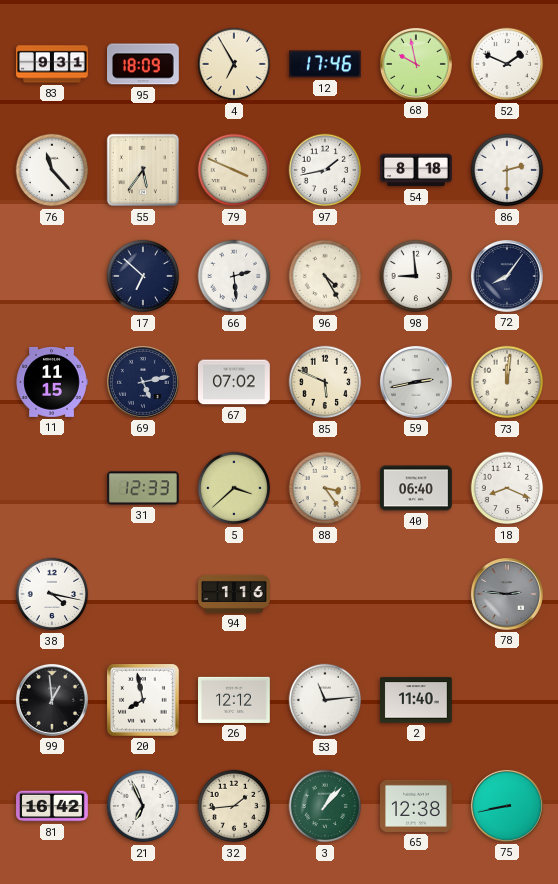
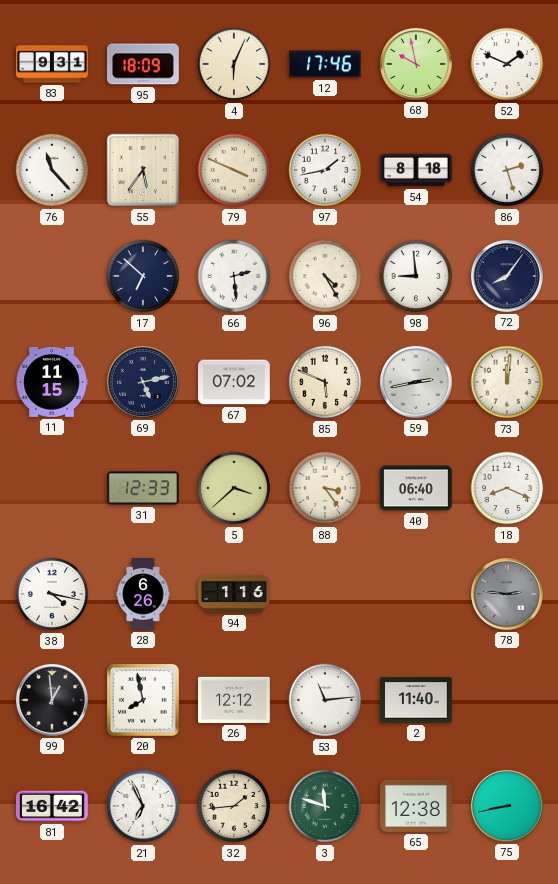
4: 6:55 -> 6:04 (234, 64)
86: 2:30 -> 2:27 (507, 170)
28: none -> 6:26 (143, 594)
3: 1:07 -> 11:48 (325, 806)
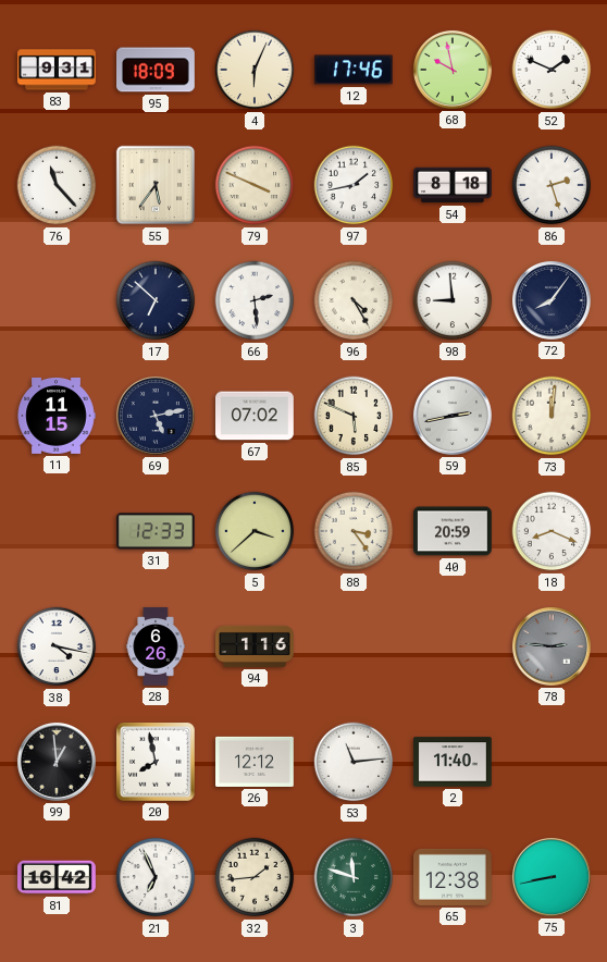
40: 06:40 -> 20:59 (454, 531)
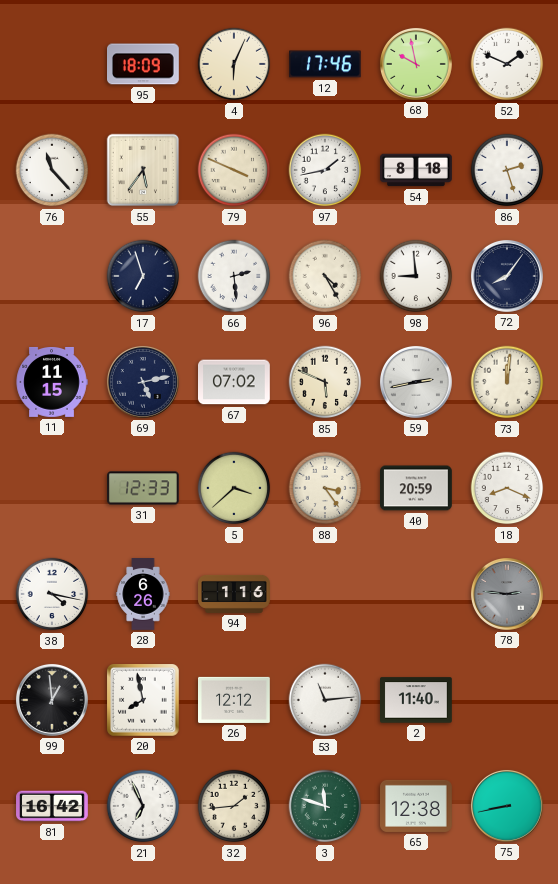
83: 9:31 -> none (57, 70)
17: 6:52 -> 6:57 (143, 276)
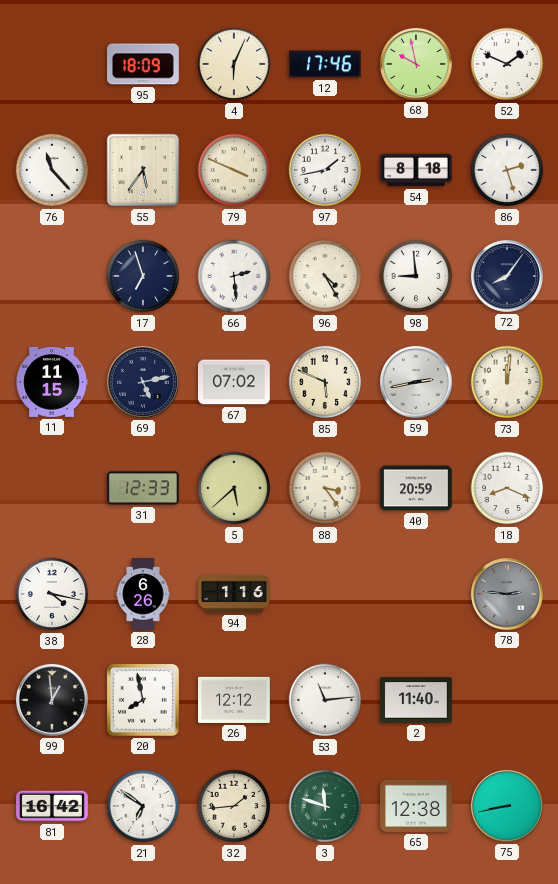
5: 3:38 -> 5:38 (234, 488)
21: 6:56 -> 6:51 (143, 806)
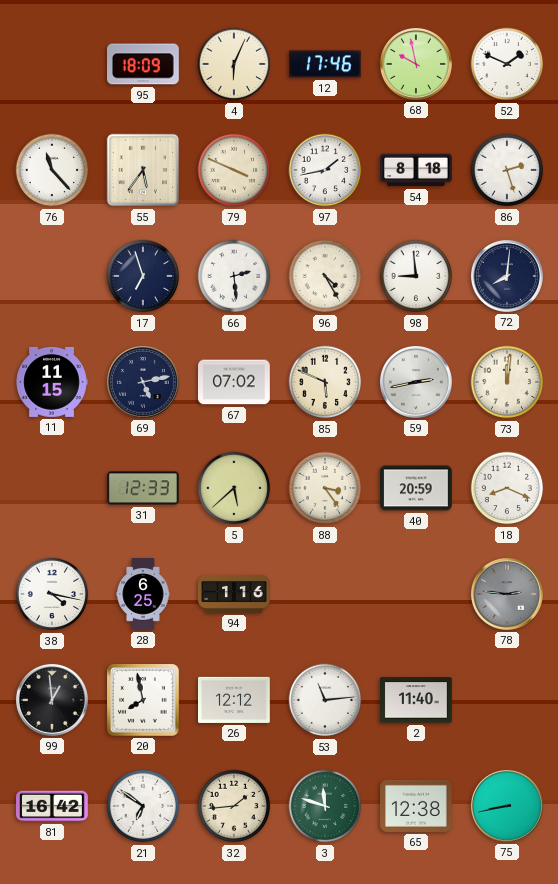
72: 8:06 -> 8:01 (507, 276)
28: 6:26 -> 6:25 (143, 594)
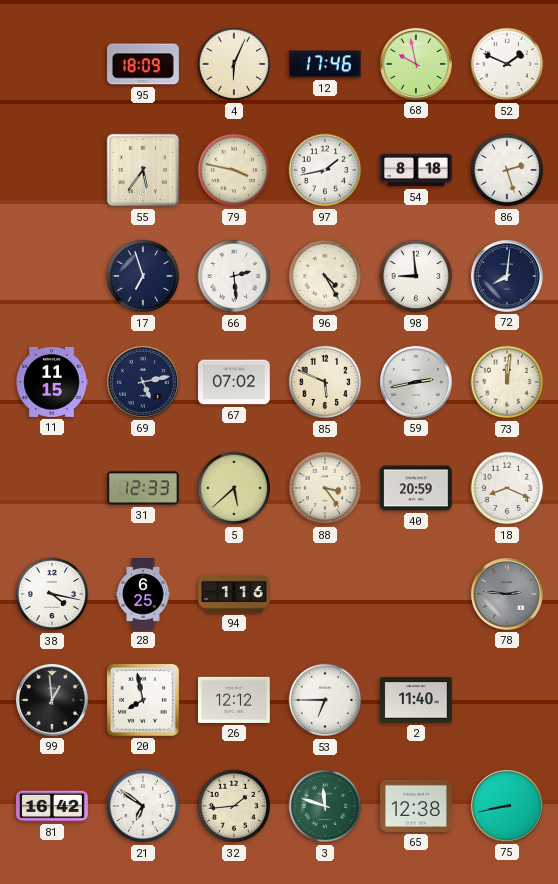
76: 11:23 -> none (52, 170)
79: 3:49 -> 3:47 (234, 170)
53: 11:14 -> 6:45 (325, 700)
